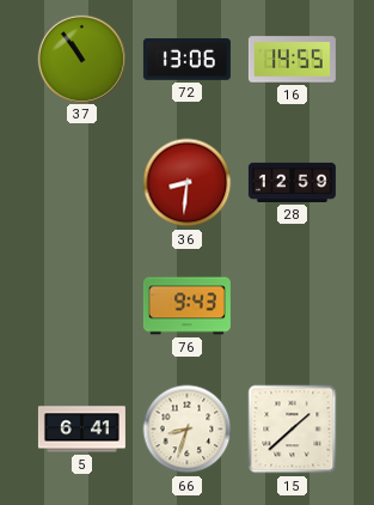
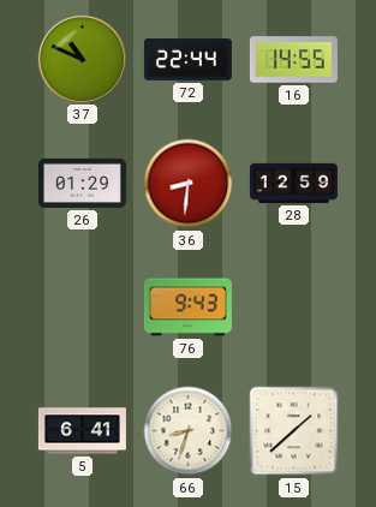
37: 10:54 -> 10:49 (82, 59)
72: 13:06 -> 22:44 (187, 60)
26: none -> 01:29 (82, 183)
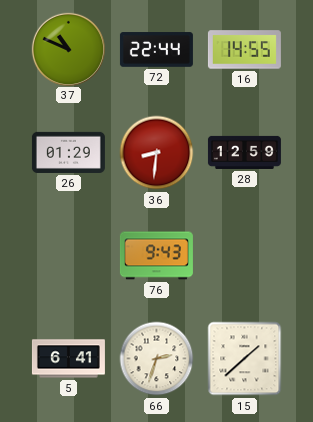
66: 8:33 -> 2:33 (157, 359)
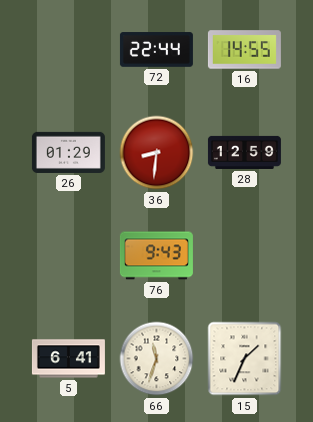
37: 10:49 -> none (68, 49)
66: 2:33 -> 11:33 (157, 359)
15: 1:38 -> 1:34 (245, 359)
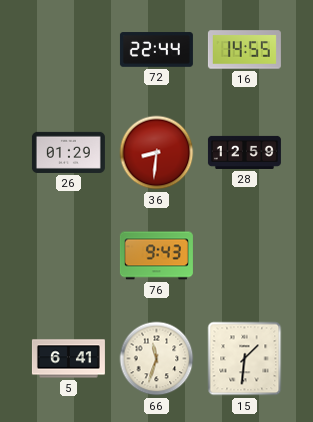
15: 1:34 -> 1:31 (245, 359)
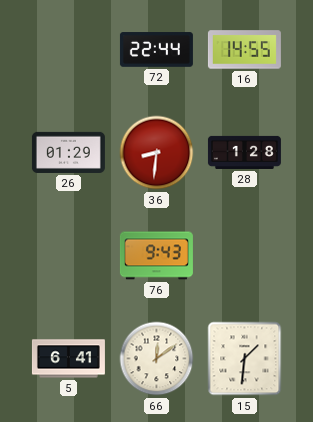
28: 12:59 -> 1:28 (244, 152)
66: 11:33 -> 12:09 (157, 359)
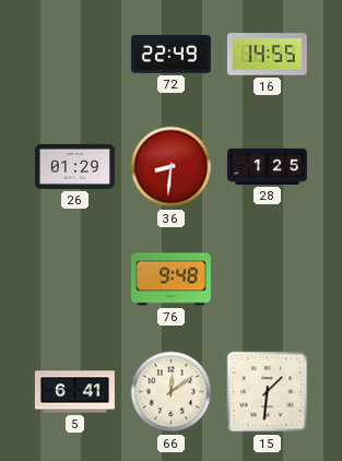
72: 22:44 -> 22:49 (170, 55)
28: 1:28 -> 1:25 (267, 166)
76: 9:43 -> 9:48 (170, 280)
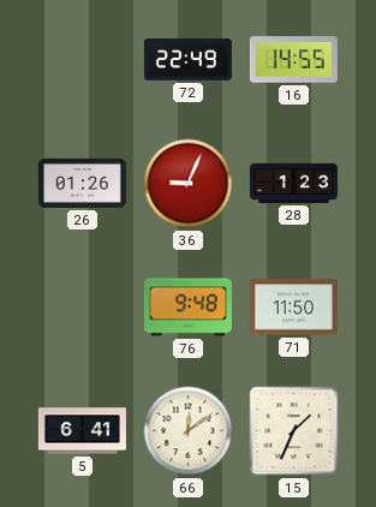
26: 01:29 -> 01:26 (82, 183)
36: 8:31 -> 9:04 (189, 184)
28: 1:25 -> 1:23 (293, 183)
71: none -> 11:50 (293, 308)
15: 1:31 -> 1:34 (294, 431)
